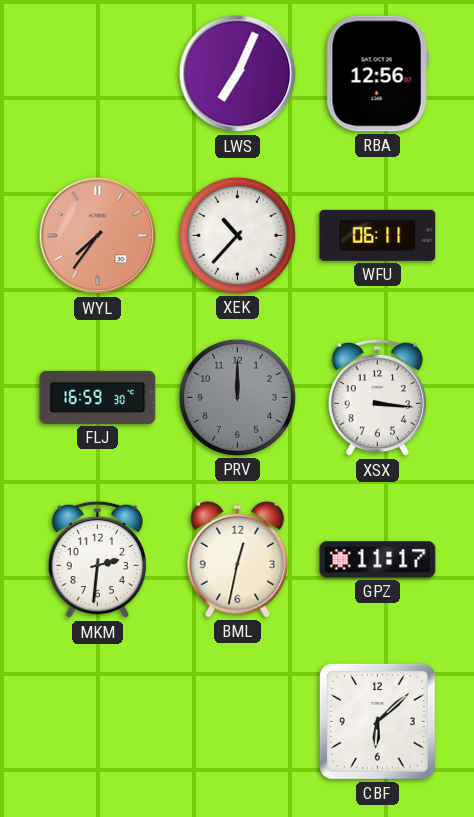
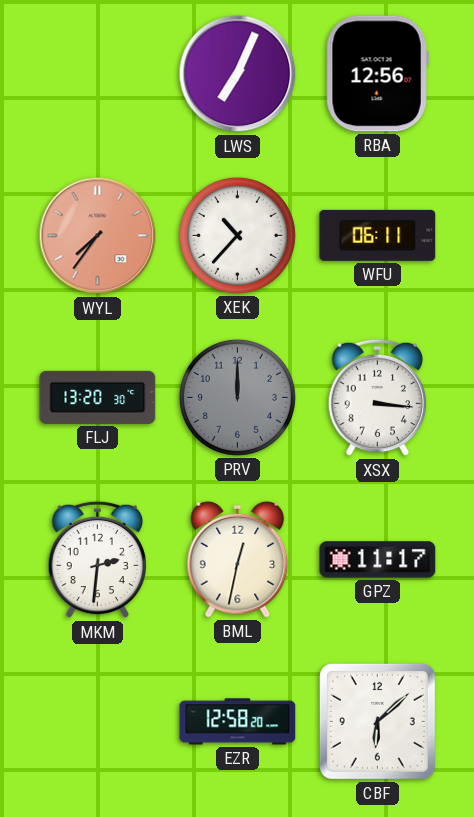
FLJ: 16:59 -> 13:20 (98, 397)
EZR: none -> 12:58 (238, 722)
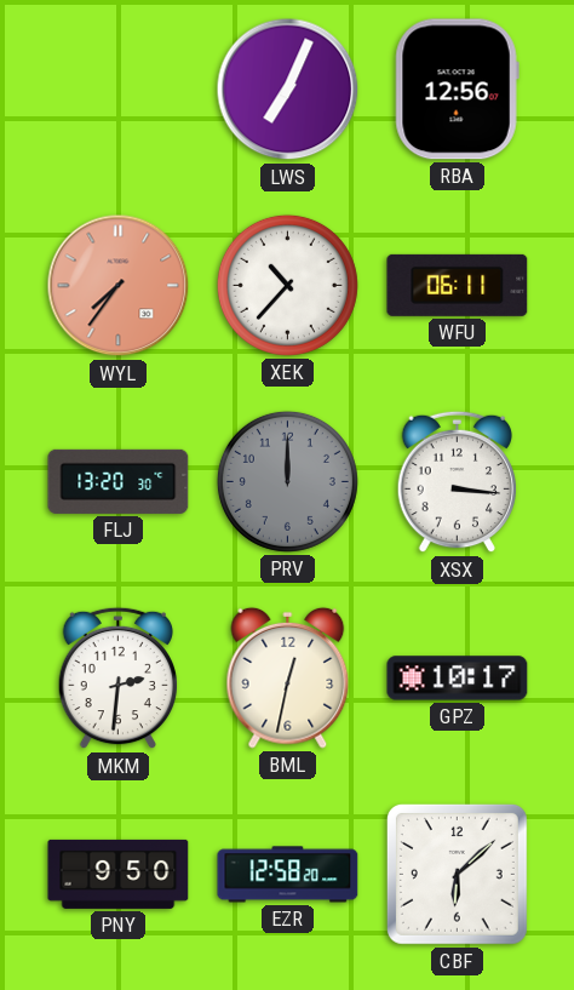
GPZ: 11:17 -> 10:17 (458, 679)
PNY: none -> 9:50 (119, 874)
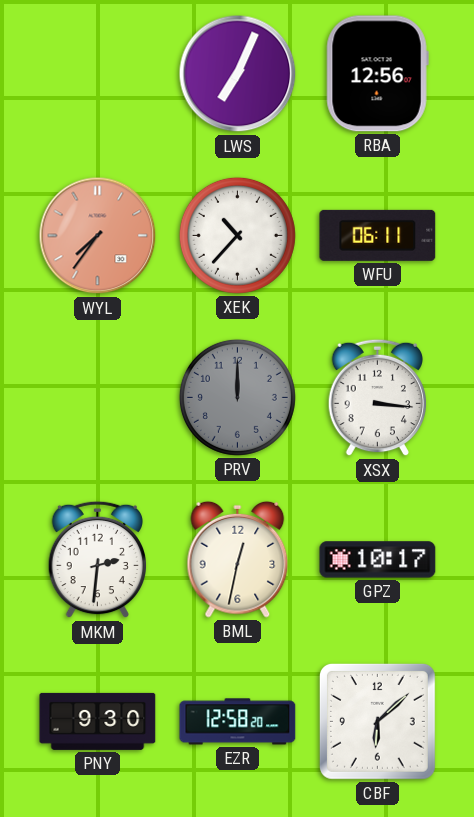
FLJ: 13:20 -> none (119, 481)
PNY: 9:50 -> 9:30 (98, 721)
